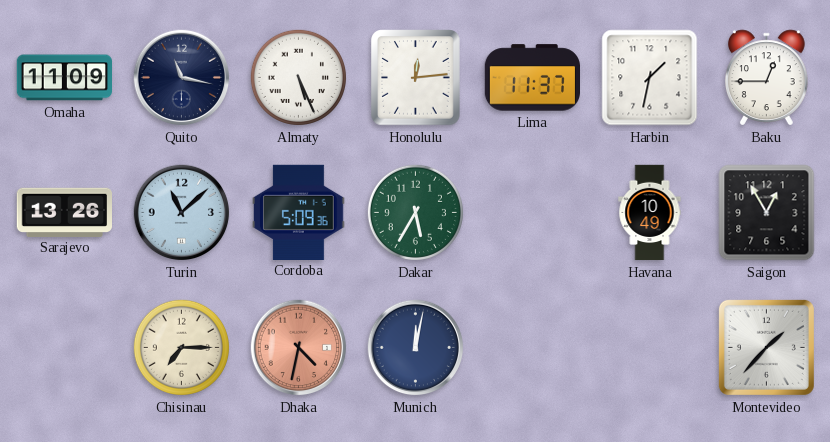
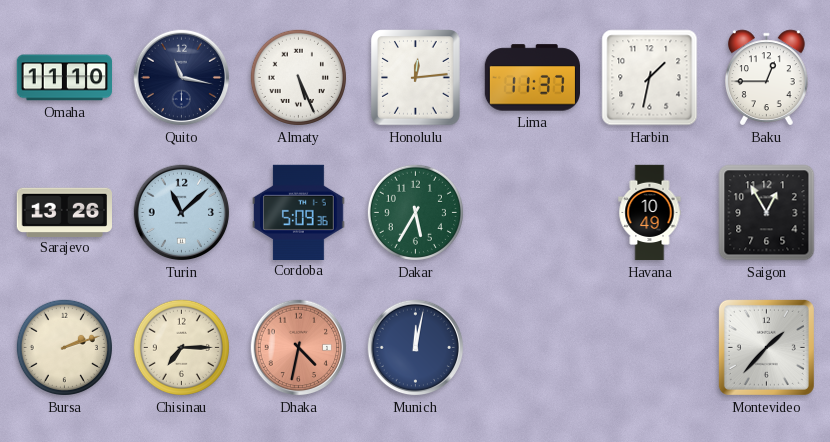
Omaha: 11:09 -> 11:10 (64, 78)
Bursa: none -> 2:12 (64, 347)
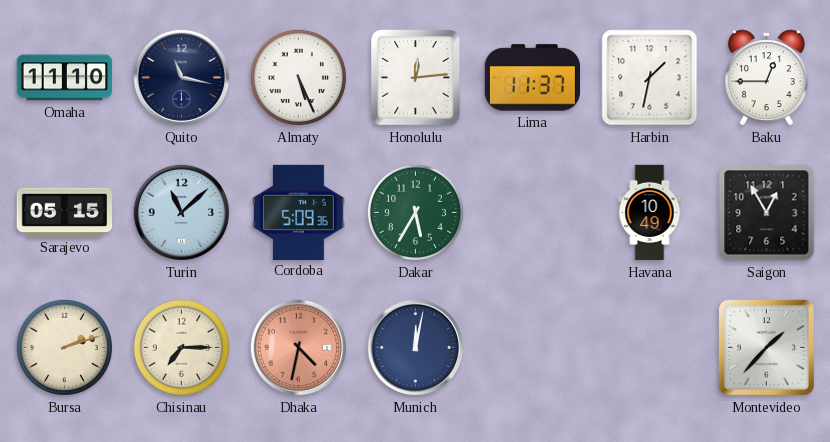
Sarajevo: 13:26 -> 05:15 (64, 212)
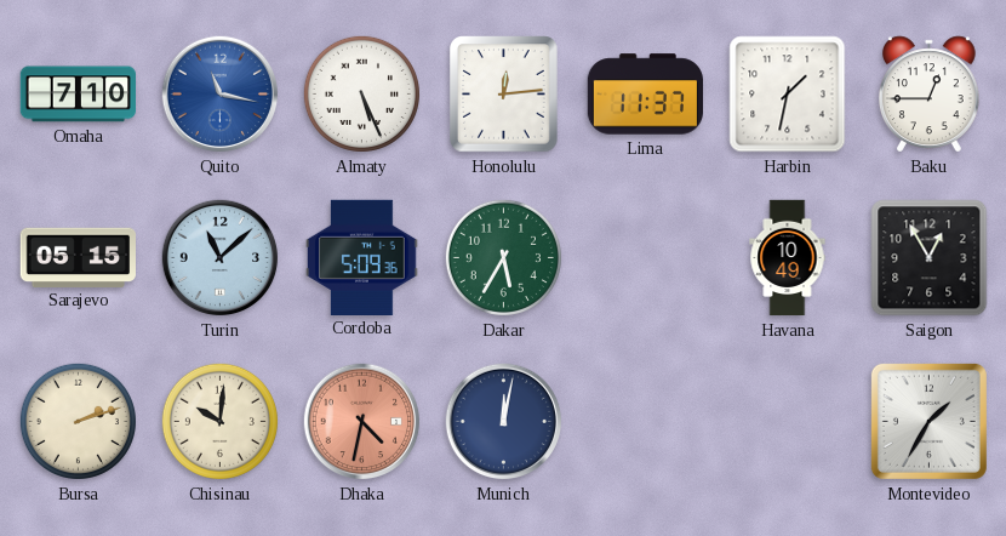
Omaha: 11:10 -> 7:10 (78, 95)
Quito dial: navy -> blue (221, 95)
Chisinau: 7:15 -> 10:01 (219, 421)
Montevideo: 1:37 -> 1:35 (928, 421)
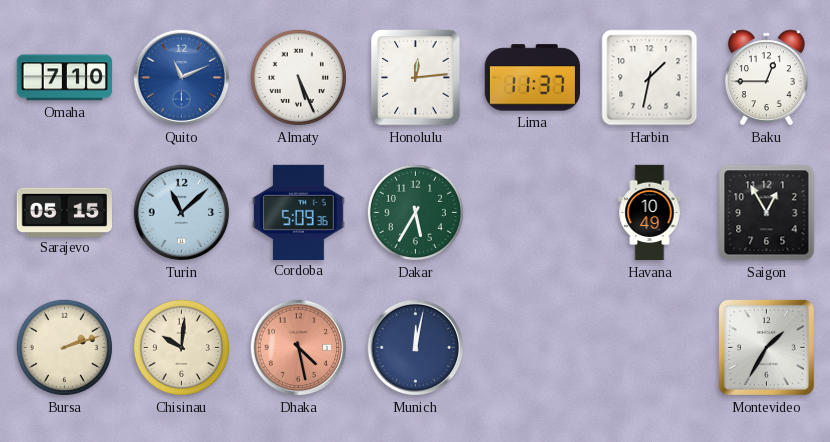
Quito: 11:17 -> 11:11 (182, 78)
Dhaka: 4:32 -> 4:28 (299, 348)
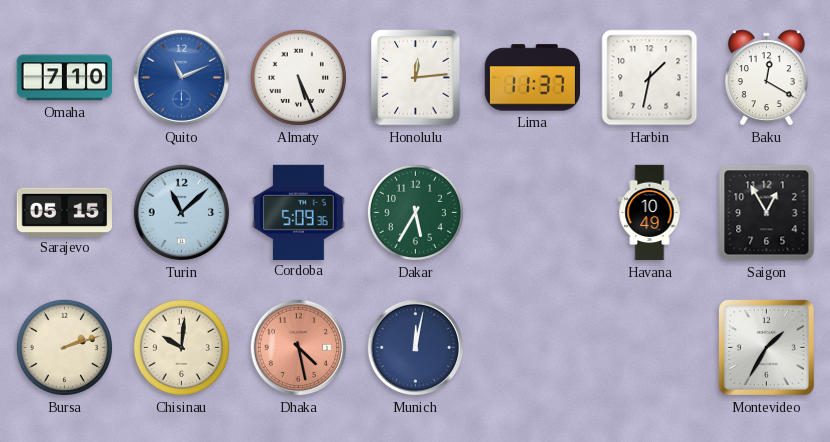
Baku: 12:45 -> 12:20 (767, 78)
